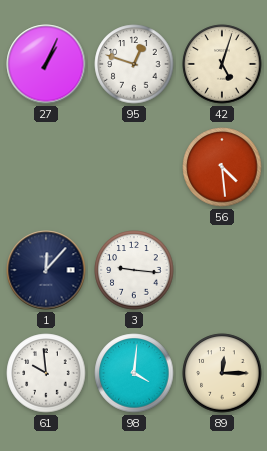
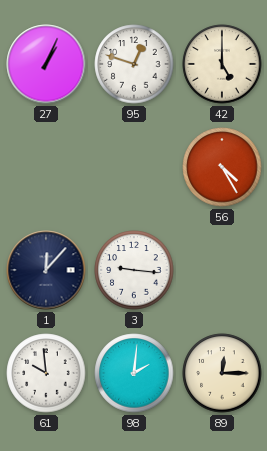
42: 5:03 -> 5:00 (222, 64)
56: 4:29 -> 4:25 (222, 167)
98: 4:01 -> 2:01 (134, 373)
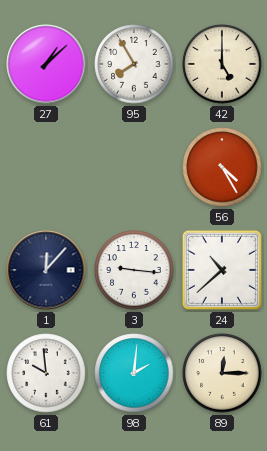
27: 1:04 -> 1:08 (46, 64)
95: 12:48 -> 7:55 (134, 64)
24: none -> 10:38 (222, 270)
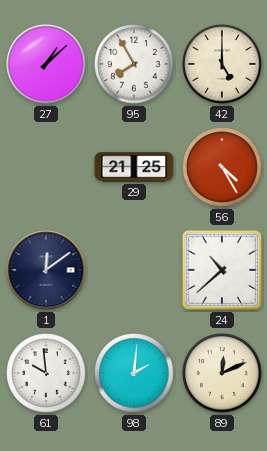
29: none -> 21:25 (134, 167)
1: 12:07 -> 12:09 (46, 270)
3: 9:16 -> none (134, 270)
89: 12:15 -> 12:11 (222, 373)
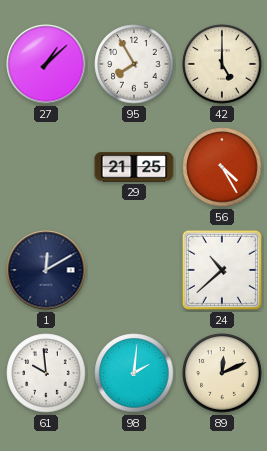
1: 12:09 -> 12:10 (46, 270)
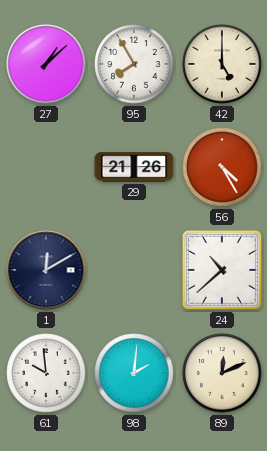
29: 21:25 -> 21:26 (134, 167)
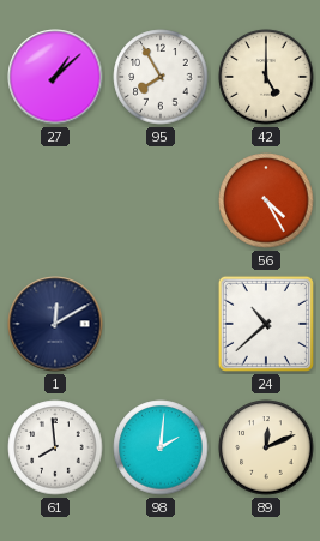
29: 21:26 -> none (134, 167)
61: 9:59 -> 7:59 (55, 447)
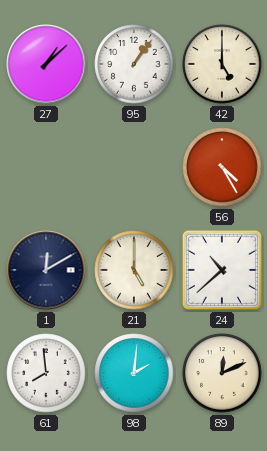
95: 7:55 -> 1:06 (134, 64)
21: none -> 5:00 (134, 270)
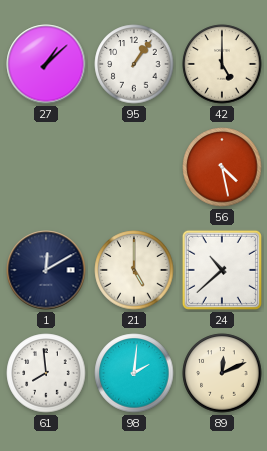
56: 4:25 -> 4:28 (222, 167)
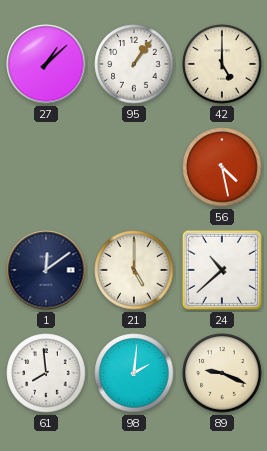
1: 12:10 -> 12:09 (46, 270)
89: 12:11 -> 9:19 (222, 373)
